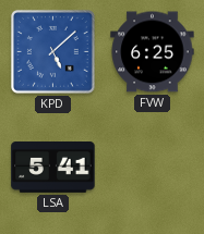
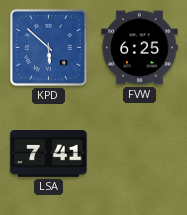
KPD: 5:08 -> 5:52 (48, 47)
LSA: 5:41 -> 7:41 (49, 154)
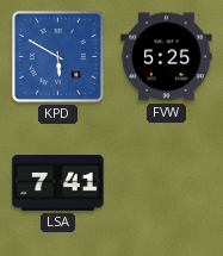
KPD: 5:52 -> 5:50 (57, 56)
FVW: 6:25 -> 5:25 (167, 57)
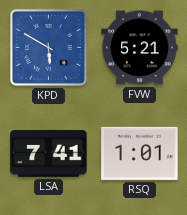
FVW: 5:25 -> 5:21 (140, 48)
RSQ: none -> 1:01 (140, 153)
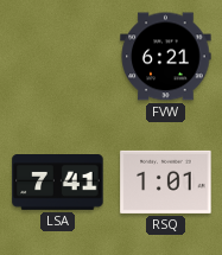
KPD: 5:50 -> none (48, 47)
FVW: 5:21 -> 6:21 (166, 57)
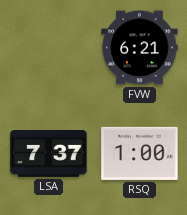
LSA: 7:41 -> 7:37 (49, 154)
RSQ: 1:01 -> 1:00 (140, 153)
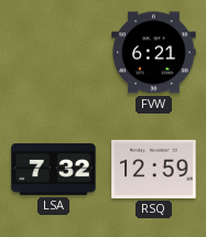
LSA: 7:37 -> 7:32 (54, 170)
RSQ: 1:00 -> 12:59 (154, 169)
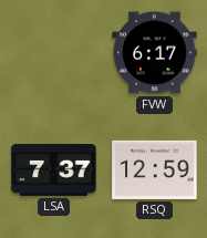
FVW: 6:21 -> 6:17 (155, 53)
LSA: 7:32 -> 7:37 (54, 170)
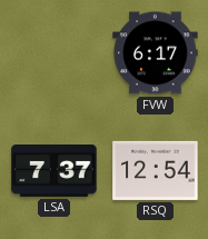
RSQ: 12:59 -> 12:54 (156, 170)
